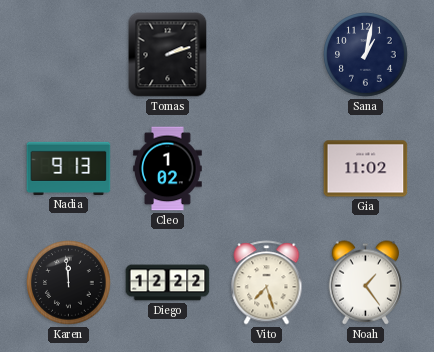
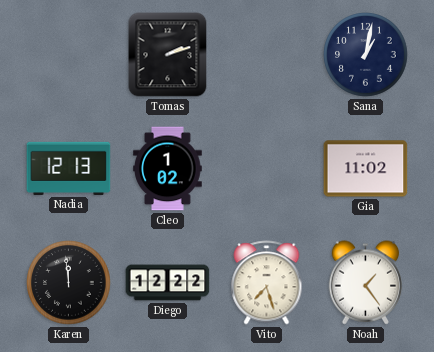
Nadia: 9:13 -> 12:13 (69, 168)
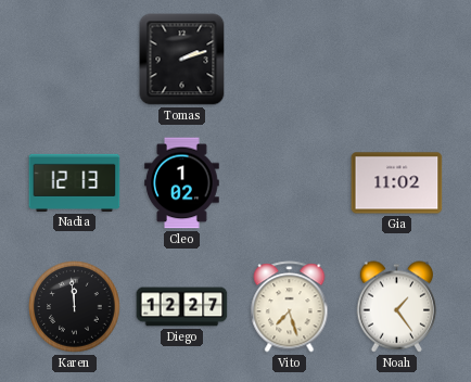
Sana: 1:02 -> none (366, 55)
Diego: 12:22 -> 12:27 (182, 307)
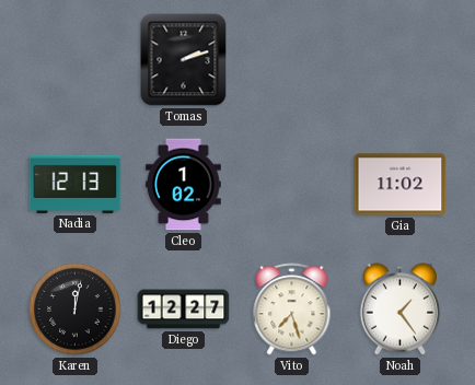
Karen: 11:59 -> 12:02 (76, 310)
